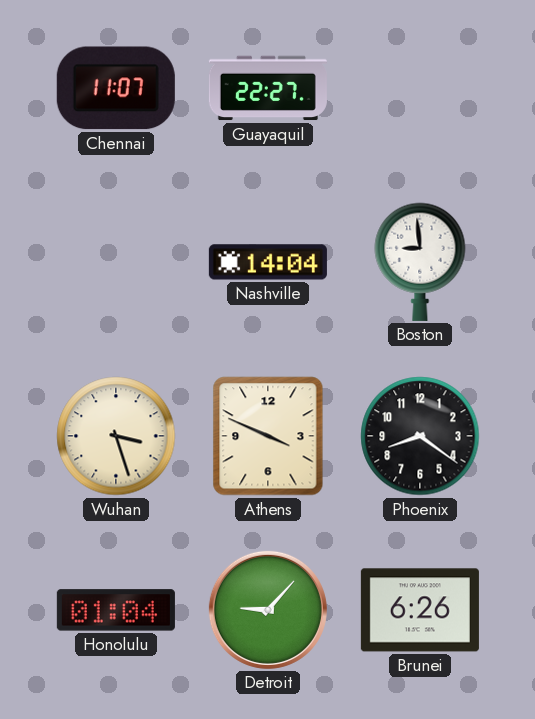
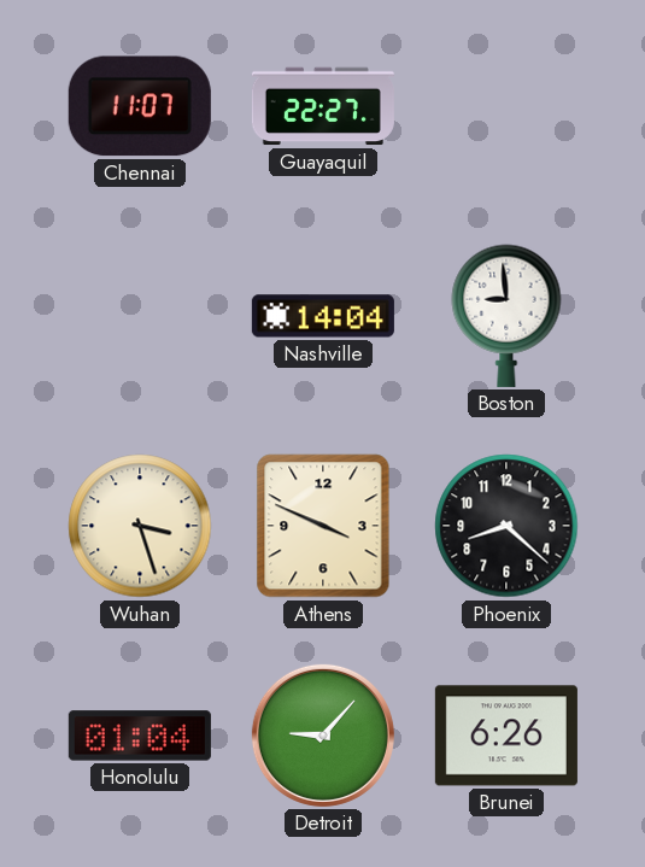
Phoenix: 8:21 -> 8:22 (506, 526)
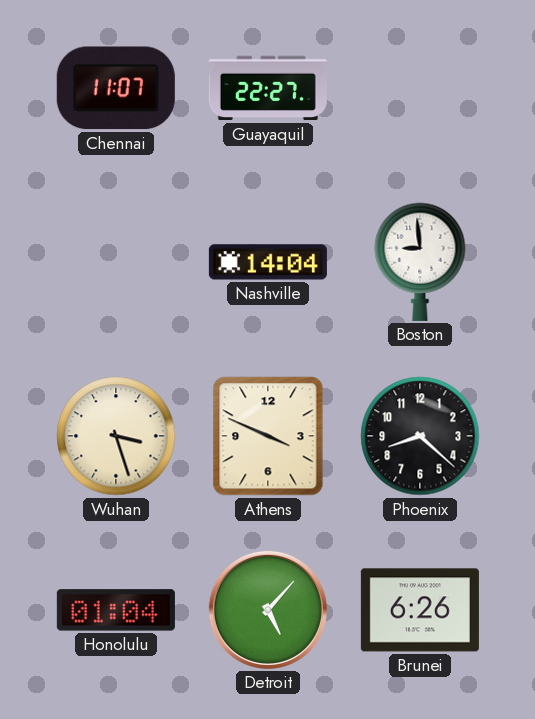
Detroit: 9:07 -> 5:07 (268, 610)
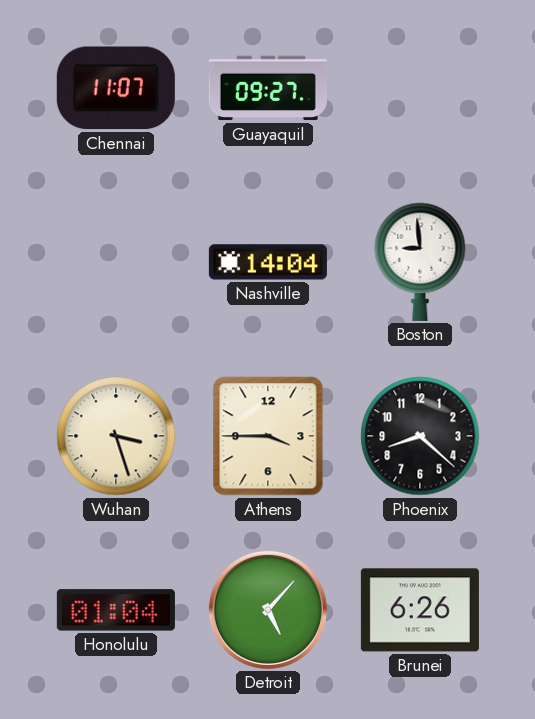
Guayaquil: 22:27 -> 09:27 (268, 88)
Athens: 3:49 -> 3:45 (268, 436)
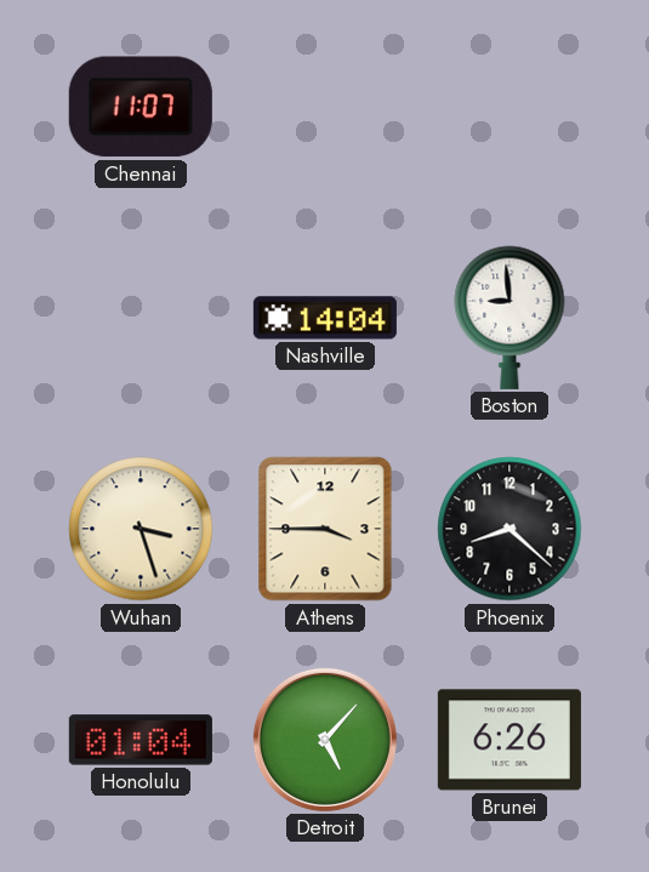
Guayaquil: 09:27 -> none (268, 88)
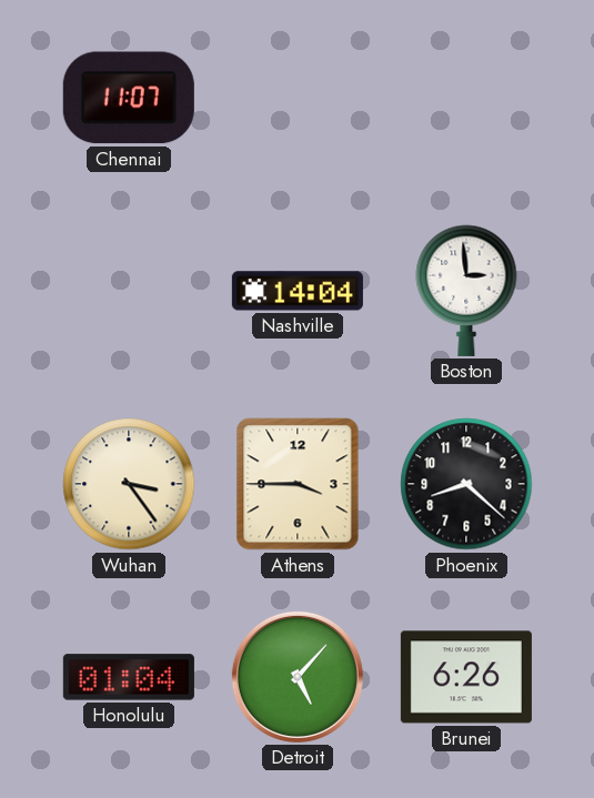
Boston: 8:59 -> 2:59 (466, 291)
Wuhan: 3:27 -> 3:24 (129, 484)
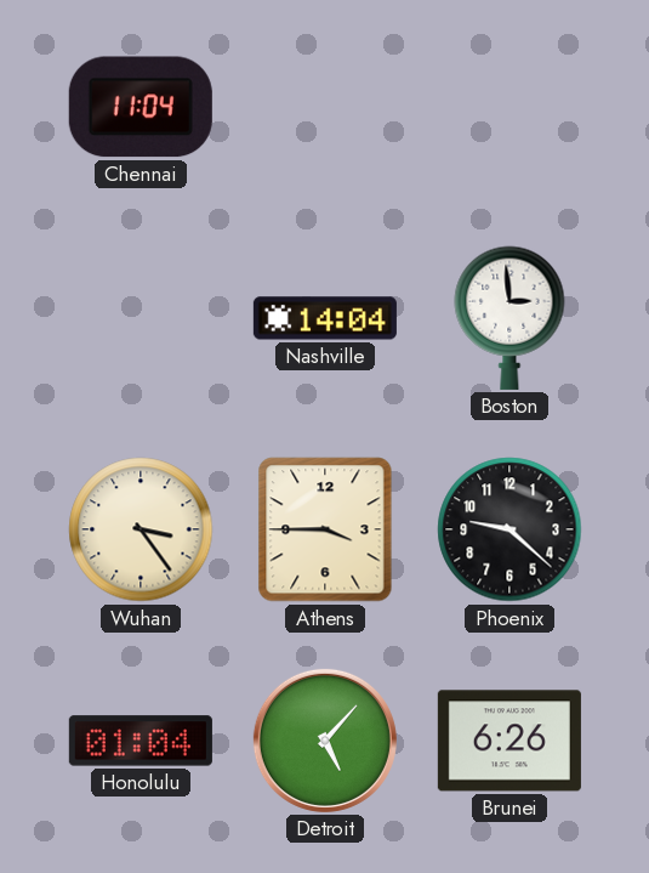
Chennai: 11:07 -> 11:04 (141, 107)
Phoenix: 8:22 -> 9:22 (509, 529)
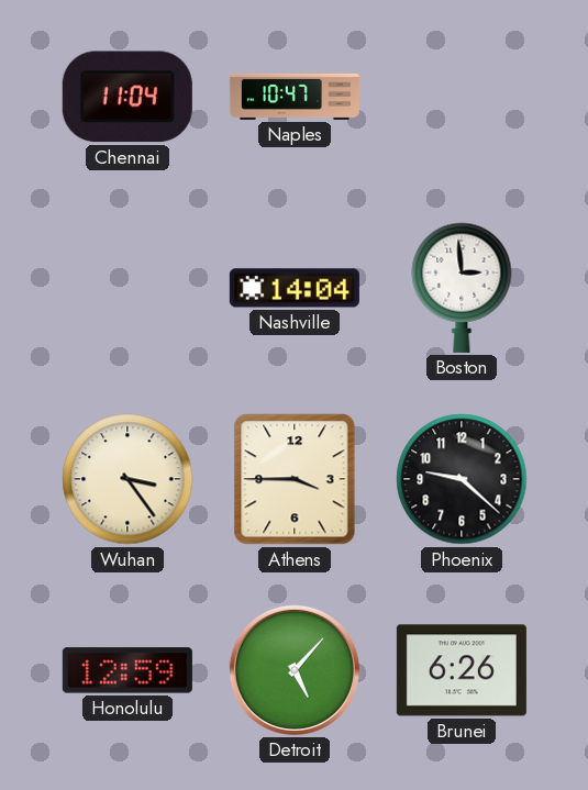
Naples: none -> 10:47 (295, 97)
Honolulu: 01:04 -> 12:59 (127, 670)
